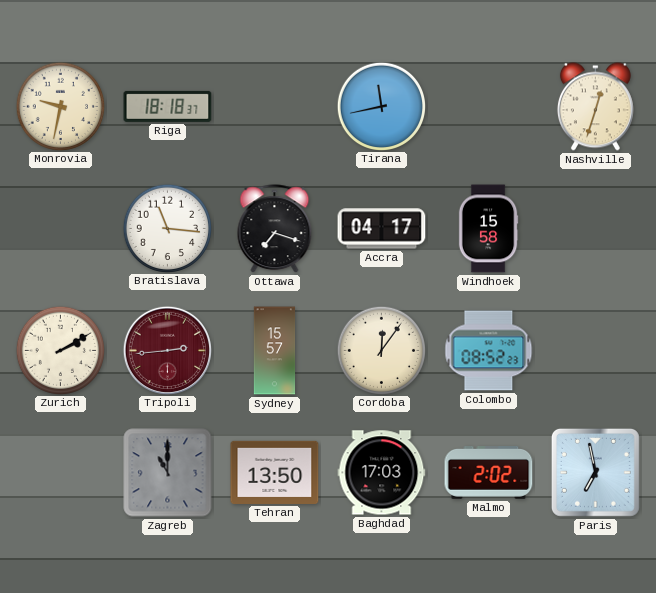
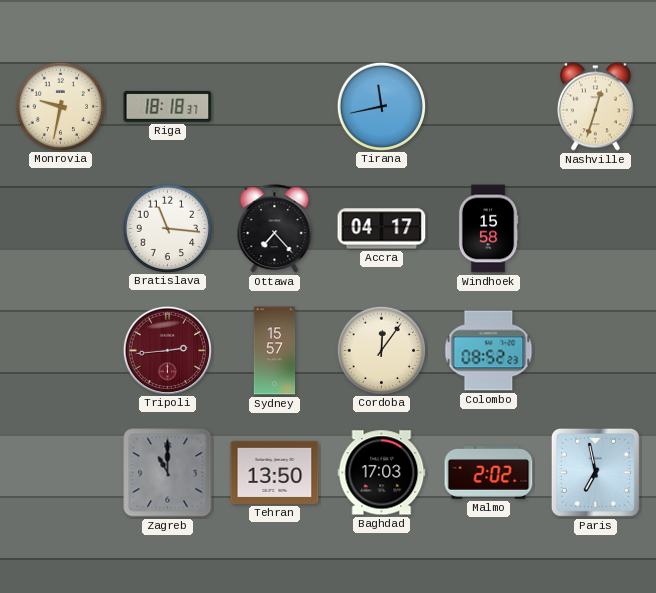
Ottawa: 7:18 -> 7:23 (275, 229)
Zurich: 2:10 -> none (60, 350)
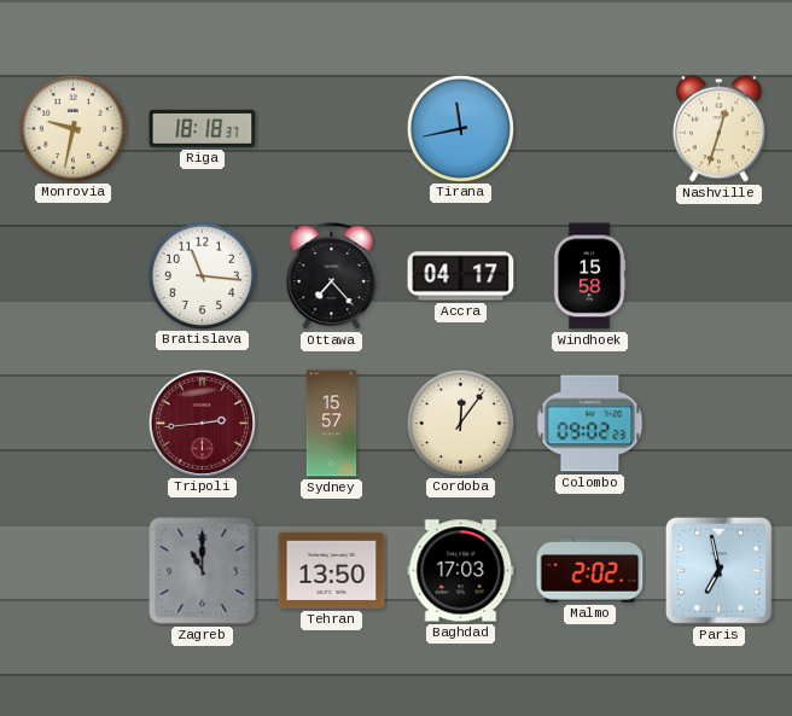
Colombo: 08:52 -> 09:02 (590, 424)
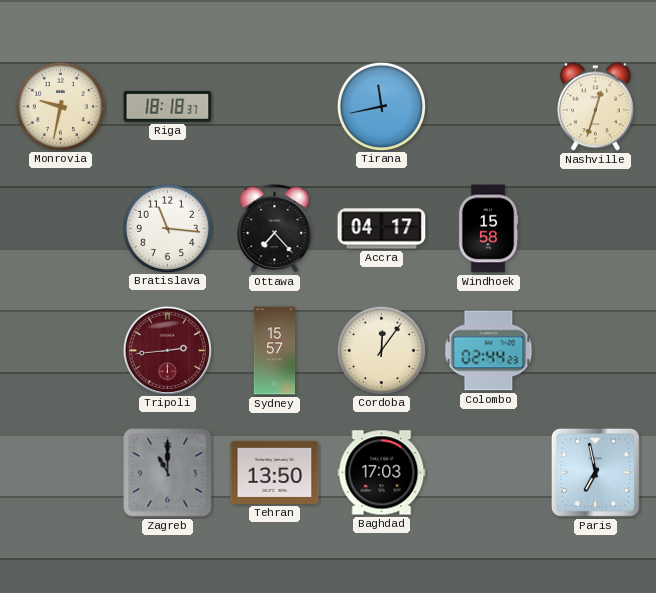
Colombo: 09:02 -> 02:44 (489, 351)
Malmo: 2:02 -> none (590, 571)
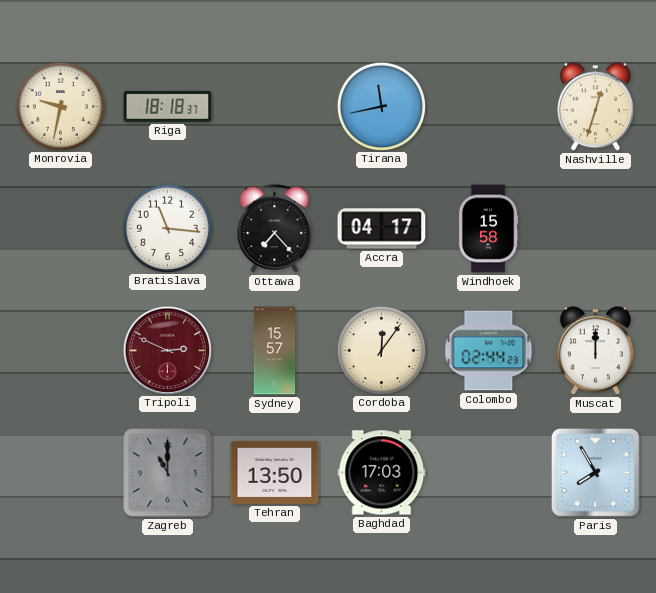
Tripoli: 2:44 -> 2:49 (167, 350)
Muscat: none -> 12:00 (595, 351)
Paris: 6:58 -> 7:55 (595, 472)
